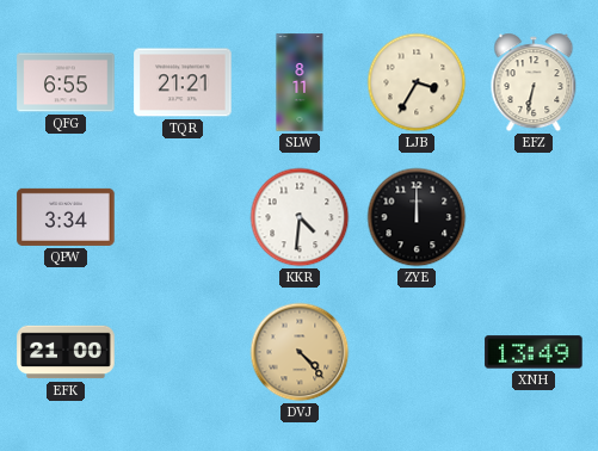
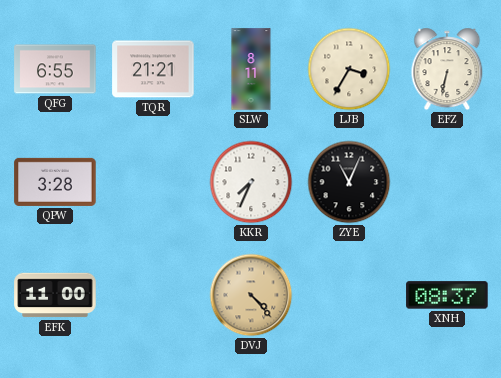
QPW: 3:34 -> 3:28 (55, 182)
KKR: 4:31 -> 7:34 (251, 182)
ZYE: 12:00 -> 11:04 (349, 182)
EFK: 21:00 -> 11:00 (55, 295)
XNH: 13:49 -> 08:37 (447, 295)
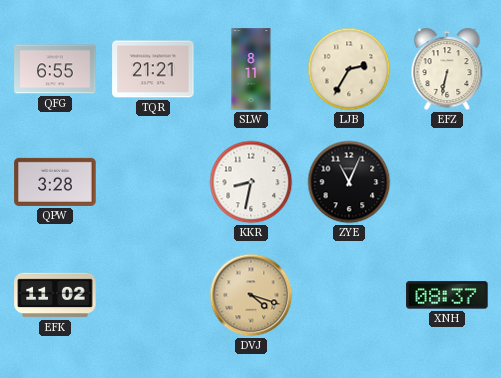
LJB: 3:35 -> 2:35 (349, 69)
KKR: 7:34 -> 8:32 (251, 182)
EFK: 11:00 -> 11:02 (55, 295)
DVJ: 4:23 -> 4:18 (251, 295)
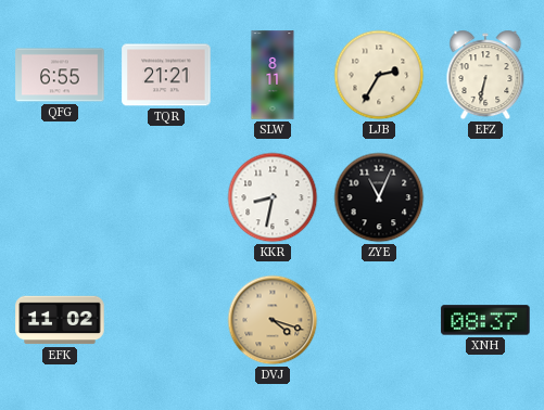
QPW: 3:28 -> none (55, 182)
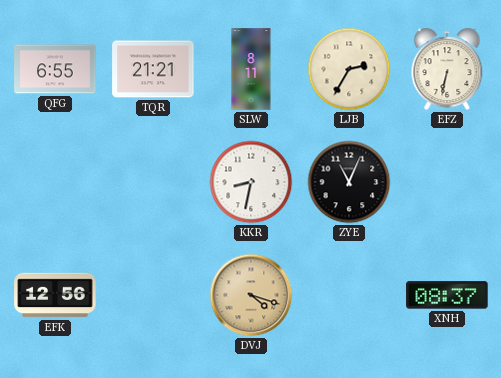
EFK: 11:02 -> 12:56 (55, 295)
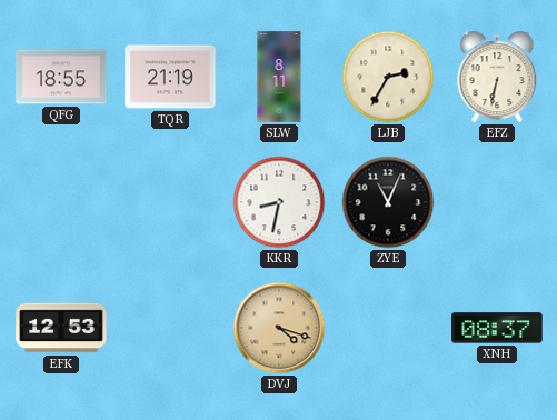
QFG: 6:55 -> 18:55 (61, 77)
TQR: 21:21 -> 21:19 (170, 77)
EFK: 12:56 -> 12:53 (61, 328)
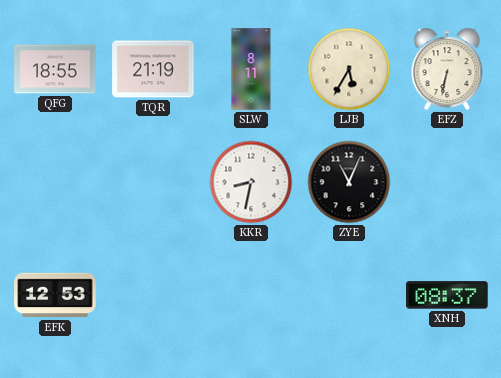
LJB: 2:35 -> 5:35 (349, 69)
DVJ: 4:18 -> none (279, 328)
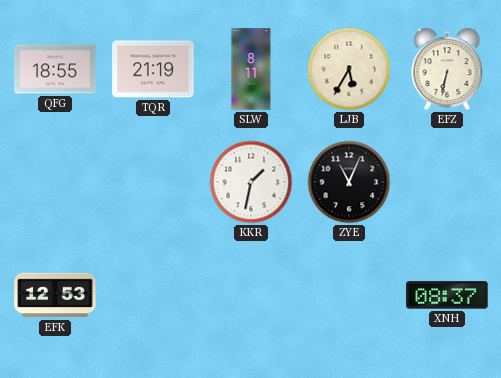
KKR: 8:32 -> 1:32 (251, 182)
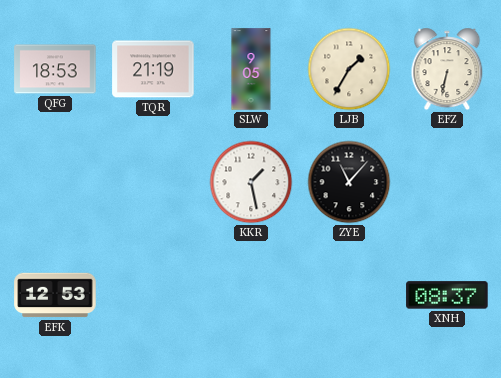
QFG: 18:55 -> 18:53 (55, 69)
SLW: 8:11 -> 9:05 (251, 69)
LJB: 5:35 -> 1:35 (349, 69)
KKR: 1:32 -> 1:28 (251, 182)
ZYE: 11:04 -> 11:07 (349, 182)
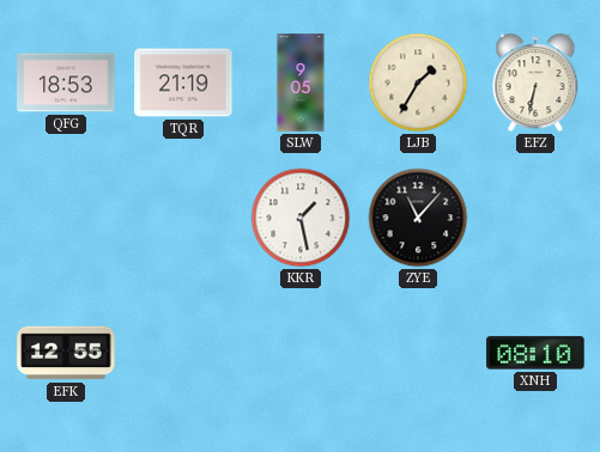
EFK: 12:53 -> 12:55 (66, 353)
XNH: 08:37 -> 08:10 (535, 353)
